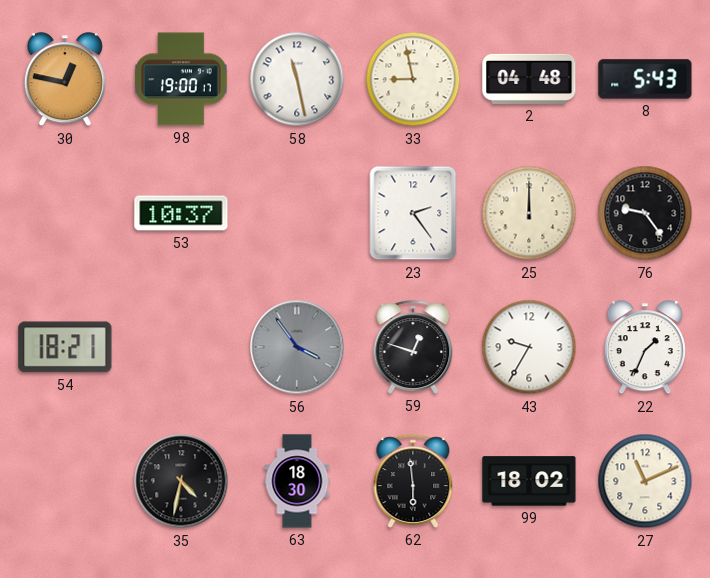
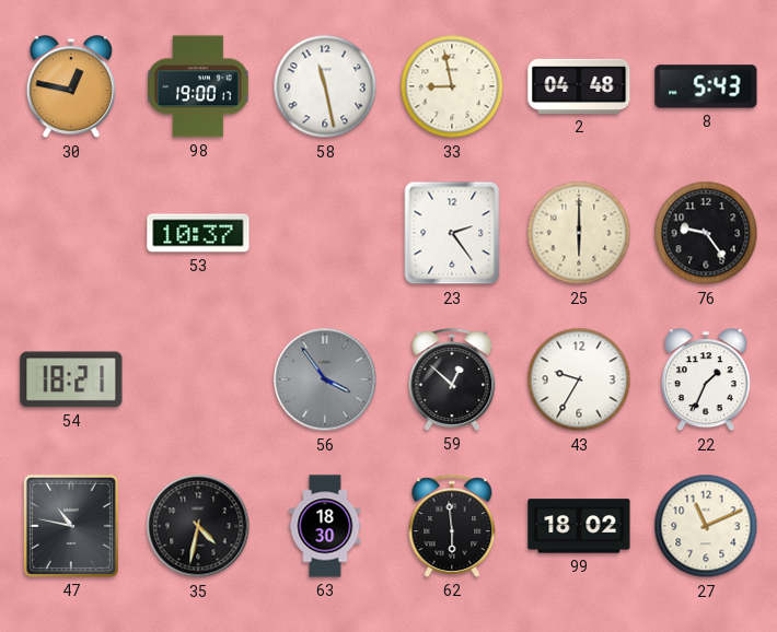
25: 12:00 -> 6:00 (579, 233)
59: 12:48 -> 12:52 (452, 379)
47: none -> 10:47 (71, 526)
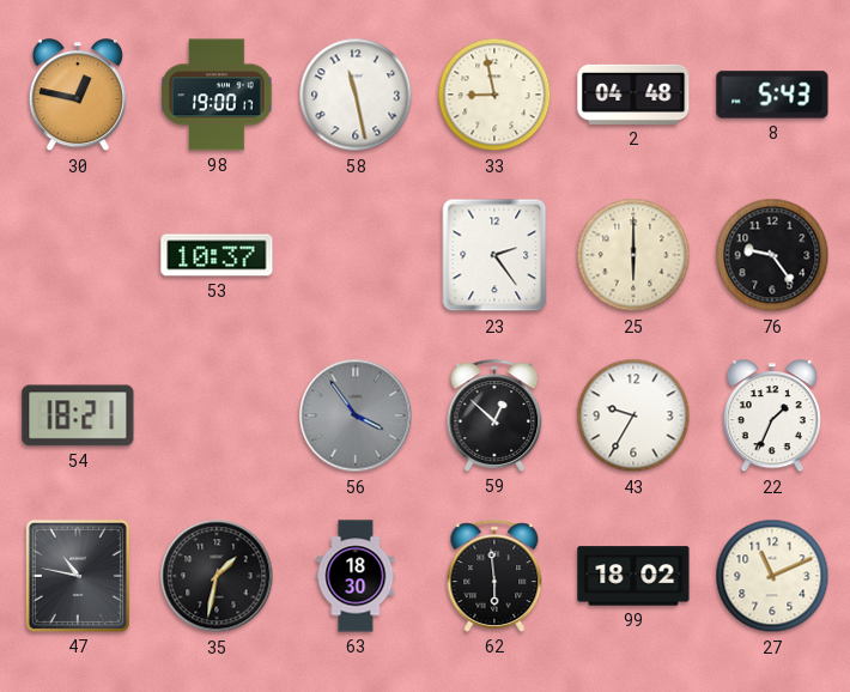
35: 4:32 -> 1:32 (217, 576)
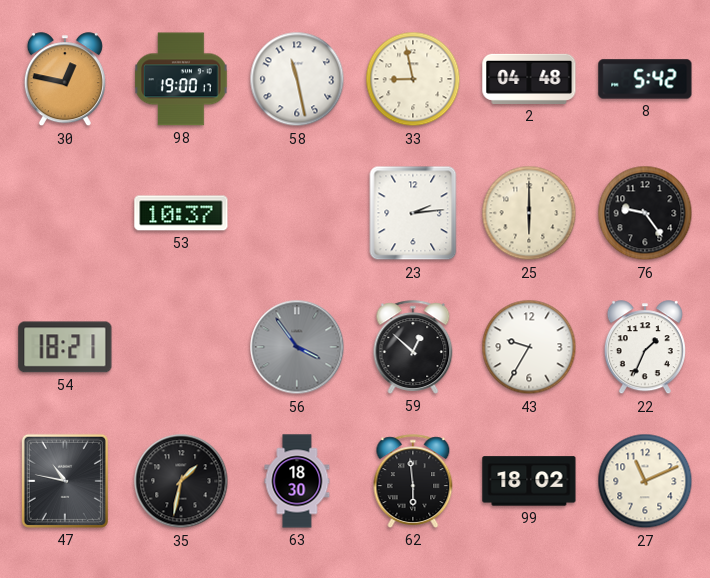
8: 5:43 -> 5:42 (645, 79)
23: 2:24 -> 2:14 (413, 213)
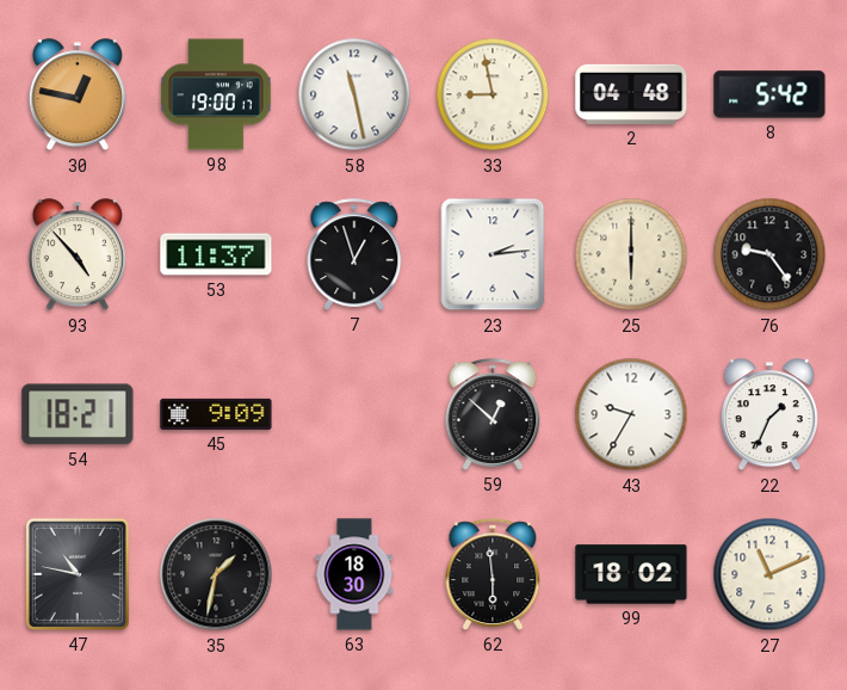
93: none -> 4:53 (78, 255)
53: 10:37 -> 11:37 (216, 254)
7: none -> 12:57 (354, 254)
45: none -> 9:09 (216, 414)
56: 3:54 -> none (297, 347)
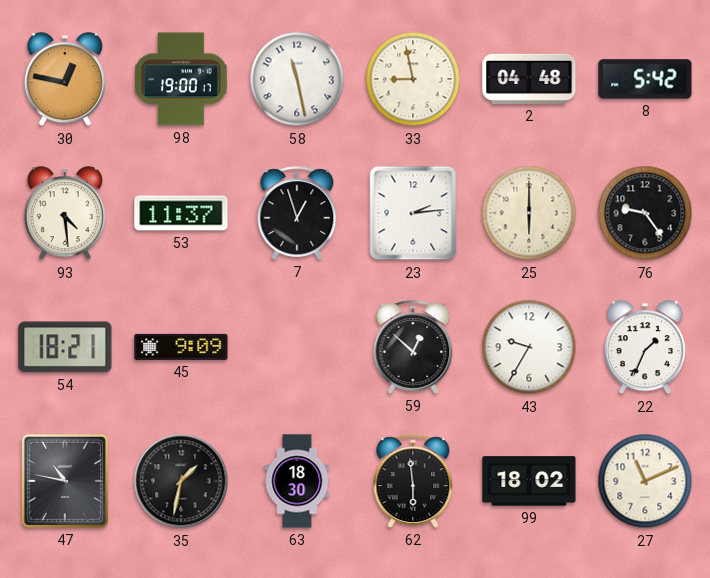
93: 4:53 -> 4:29 (65, 214)
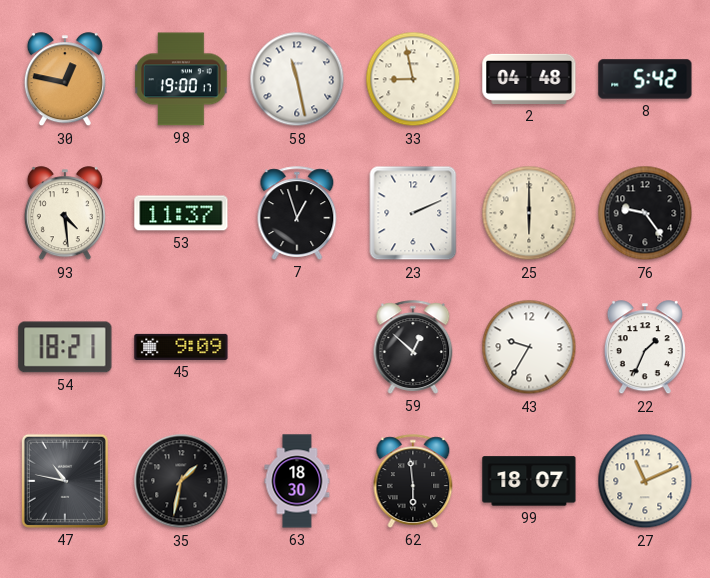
23: 2:14 -> 2:11 (413, 213)
99: 18:02 -> 18:07 (529, 481)
